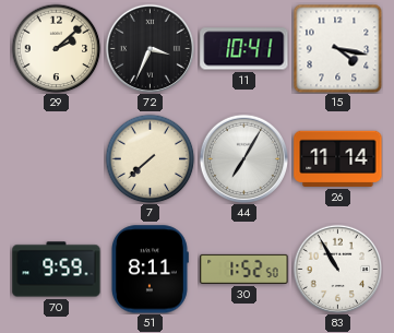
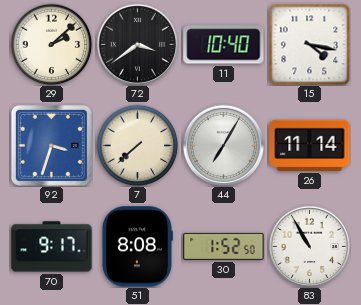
72: 3:34 -> 3:39 (137, 44)
11: 10:41 -> 10:40 (224, 45)
92: none -> 3:33 (51, 145)
70: 9:59 -> 9:17 (52, 247)
51: 8:11 -> 8:08 (137, 247)
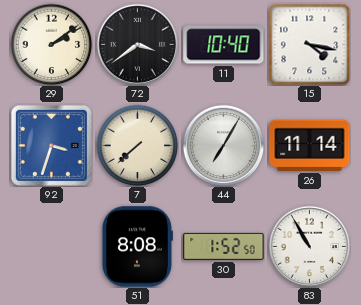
29: 2:08 -> 2:09 (51, 44)
70: 9:17 -> none (52, 247)
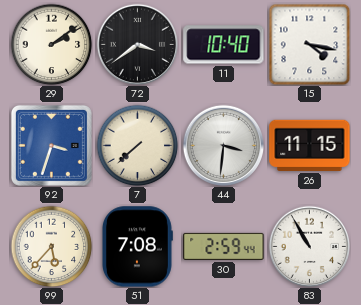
44: 7:05 -> 3:31 (223, 145)
26: 11:14 -> 11:15 (310, 145)
99: none -> 5:37 (51, 246)
51: 8:08 -> 7:08 (137, 247)
30: 1:52 -> 2:59 (224, 246)
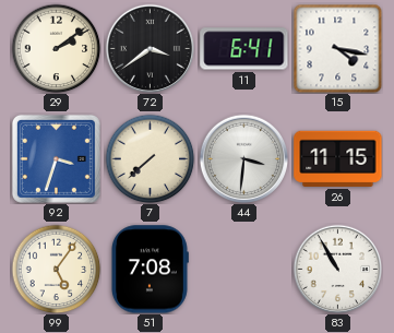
11: 10:40 -> 6:41 (244, 49)
99: 5:37 -> 5:06 (56, 269)
30: 2:59 -> none (224, 246)
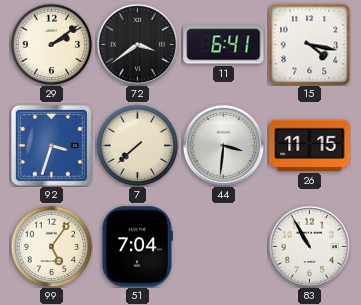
51: 7:08 -> 7:04 (137, 247)
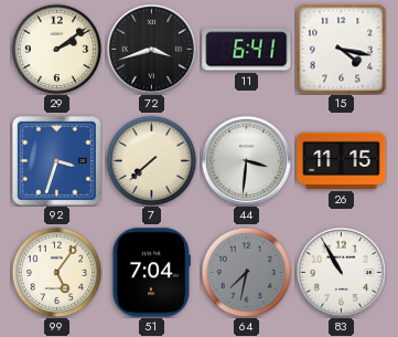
72: 3:39 -> 3:42 (151, 49)
64: none -> 7:32 (246, 272)
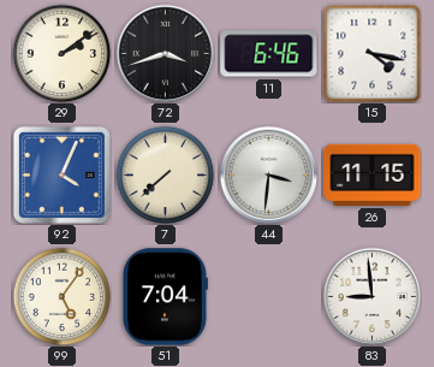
11: 6:41 -> 6:46 (269, 54)
92: 3:33 -> 4:04 (61, 174)
64: 7:32 -> none (246, 272)
83: 10:55 -> 8:59 (371, 296)
